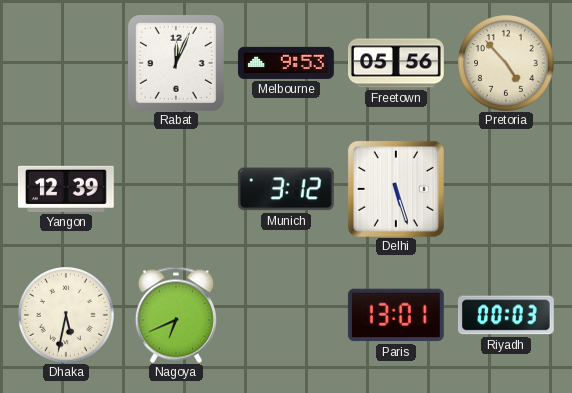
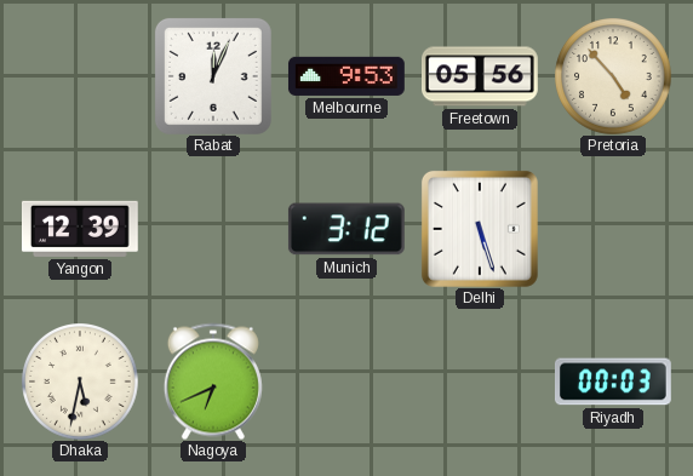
Paris: 13:01 -> none (396, 315)
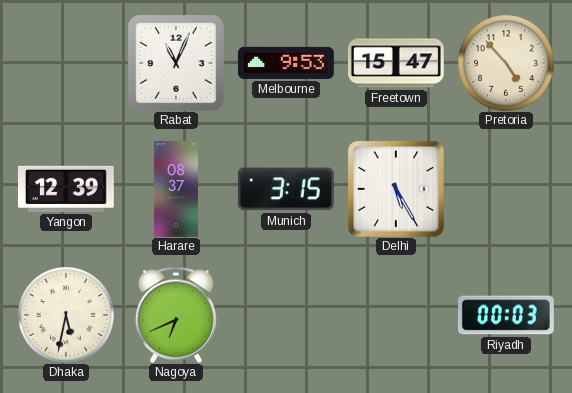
Rabat: 12:04 -> 11:04 (176, 63)
Freetown: 05:56 -> 15:47 (397, 63)
Harare: none -> 08:37 (176, 190)
Munich: 3:12 -> 3:15 (286, 189)
Delhi: 5:27 -> 5:25 (396, 189)
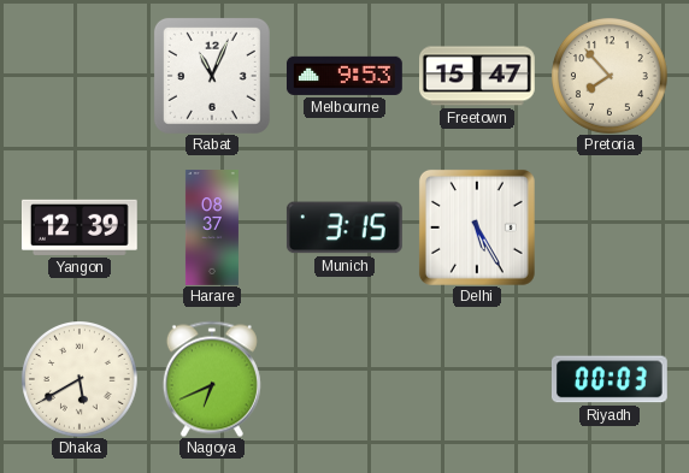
Pretoria: 4:53 -> 7:53 (609, 76)
Dhaka: 5:32 -> 5:40 (79, 379)
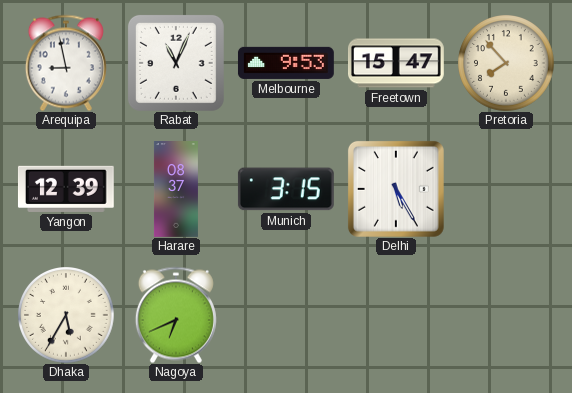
Arequipa: none -> 8:58 (66, 63)
Dhaka: 5:40 -> 5:35 (66, 315)
Riyadh: 00:03 -> none (609, 379)
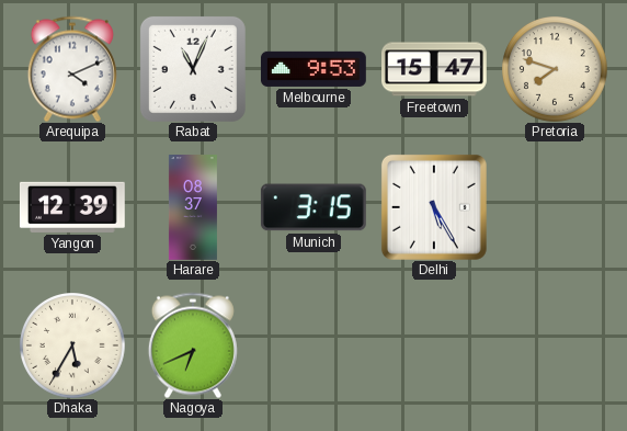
Arequipa: 8:58 -> 4:11 (72, 69)
Pretoria: 7:53 -> 7:48 (555, 69)
